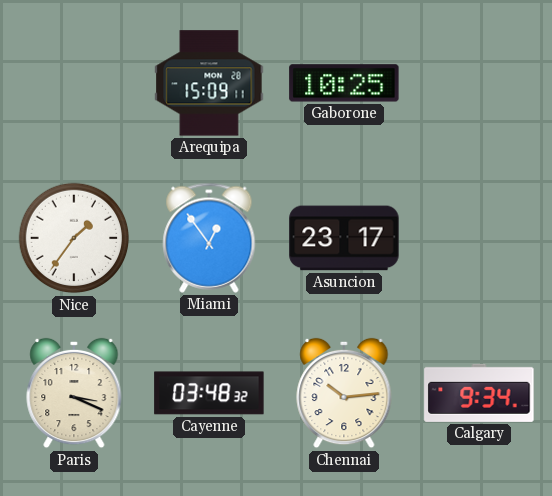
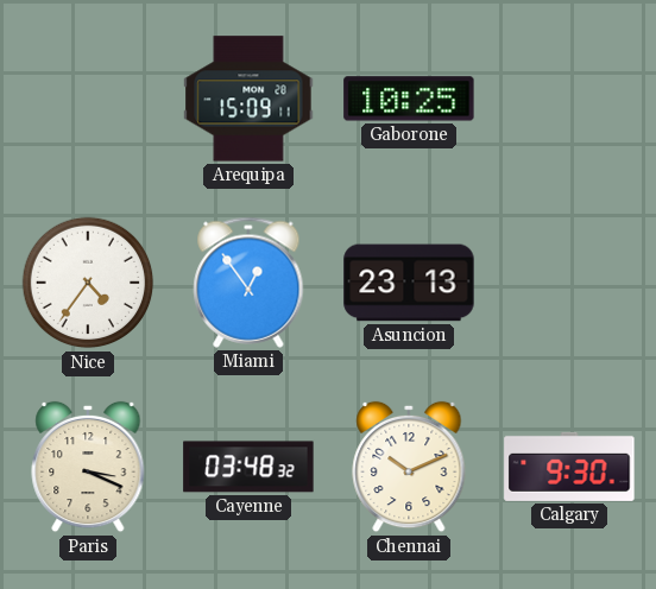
Nice: 1:36 -> 4:36 (88, 283)
Asuncion: 23:17 -> 23:13 (409, 283)
Chennai: 10:14 -> 10:11 (409, 467)
Calgary: 9:34 -> 9:30 (569, 467)
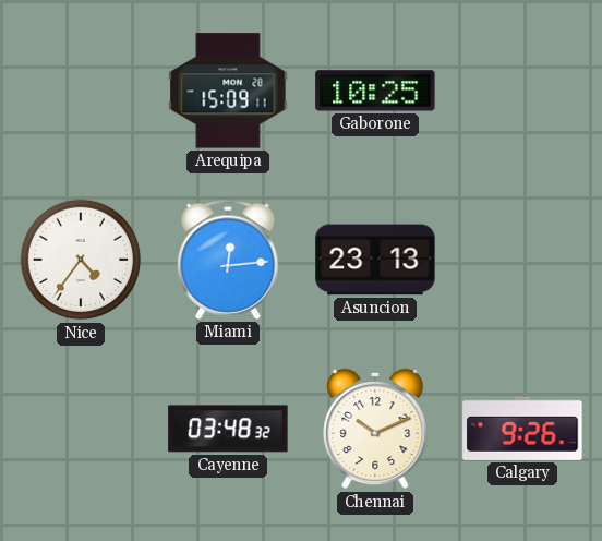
Miami: 12:54 -> 12:14 (228, 260)
Paris: 3:19 -> none (88, 467)
Calgary: 9:30 -> 9:26 (522, 429)
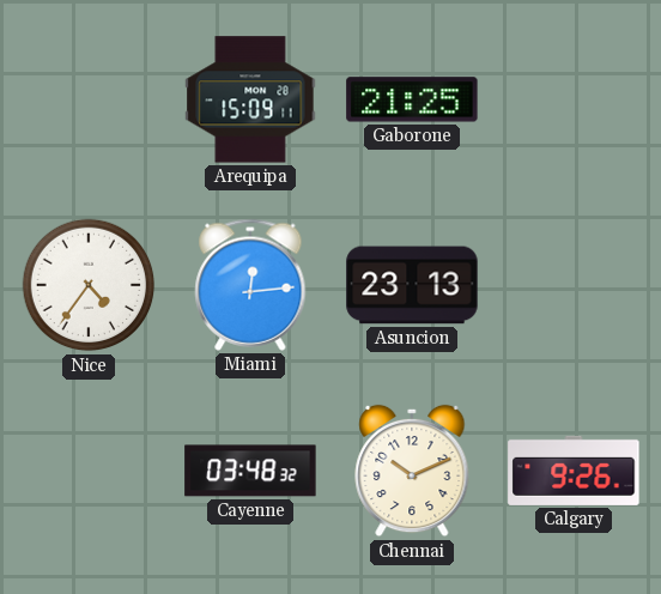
Gaborone: 10:25 -> 21:25 (412, 99)
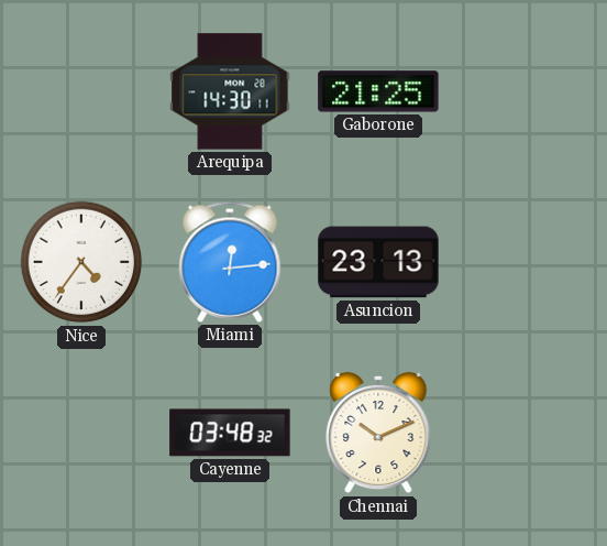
Arequipa: 15:09 -> 14:30 (230, 91)
Calgary: 9:26 -> none (574, 471)
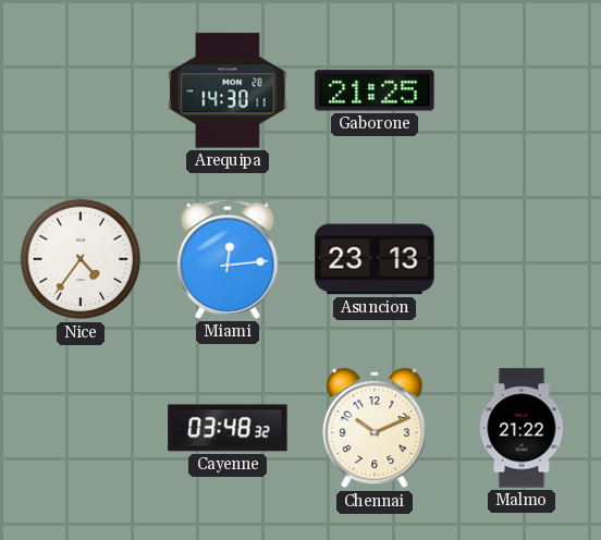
Malmo: none -> 21:22 (522, 428)
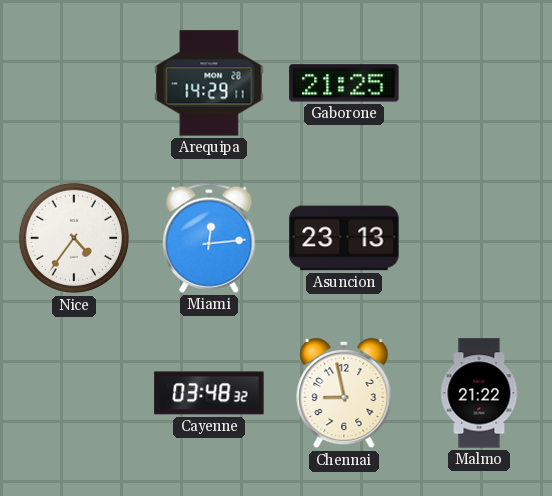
Arequipa: 14:30 -> 14:29 (209, 83)
Chennai: 10:11 -> 8:58 (344, 393)
